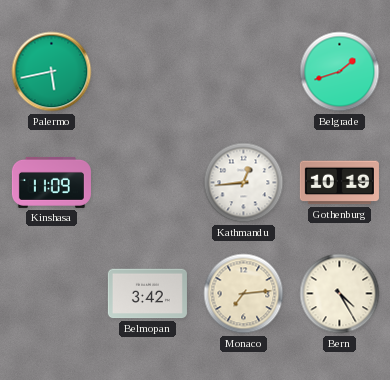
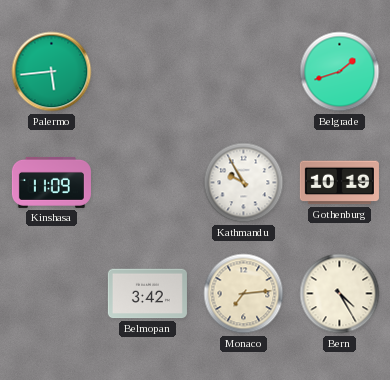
Palermo: 5:43 -> 5:44 (52, 72)
Kathmandu: 12:44 -> 9:55 (244, 183)
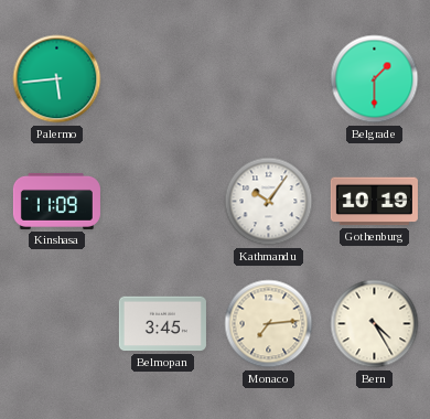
Belgrade: 1:42 -> 1:30 (375, 79)
Kathmandu: 9:55 -> 10:06 (269, 202)
Belmopan: 3:42 -> 3:45 (162, 324)
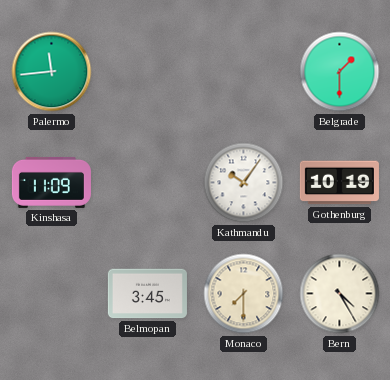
Palermo: 5:44 -> 11:44 (52, 72)
Monaco: 7:14 -> 7:30 (244, 294)
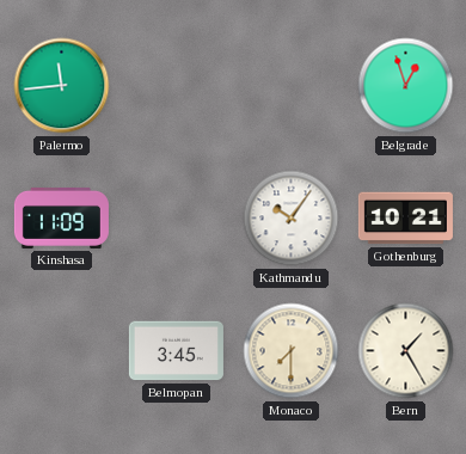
Belgrade: 1:30 -> 12:57 (406, 86)
Gothenburg: 10:19 -> 10:21 (405, 219)
Bern: 4:25 -> 1:25 (406, 351)
